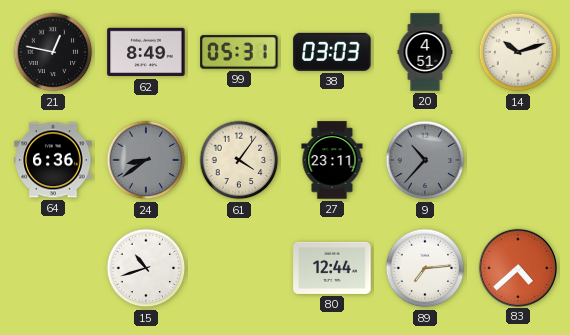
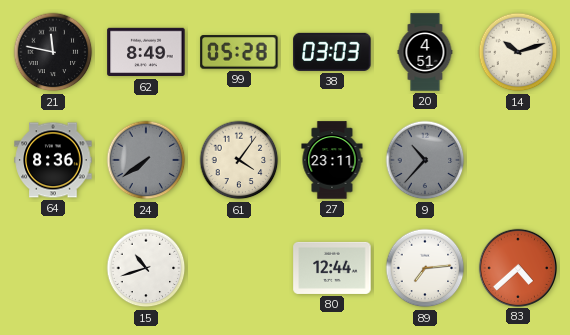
21: 12:47 -> 11:47 (53, 52)
99: 05:31 -> 05:28 (239, 52)
64: 6:36 -> 8:36 (53, 160)
24: 8:39 -> 7:39 (146, 160)
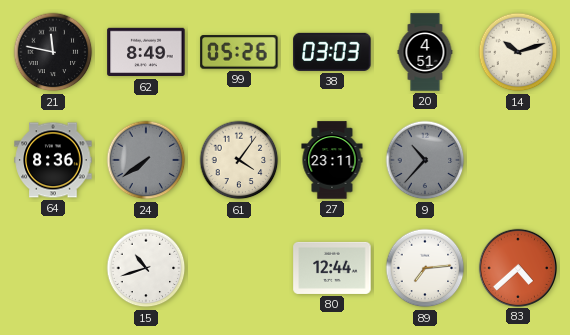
99: 05:28 -> 05:26 (239, 52)
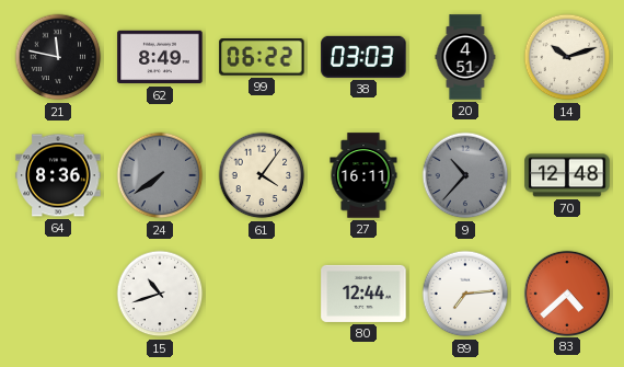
99: 05:26 -> 06:22 (262, 57)
27: 23:11 -> 16:11 (363, 175)
70: none -> 12:48 (567, 175)
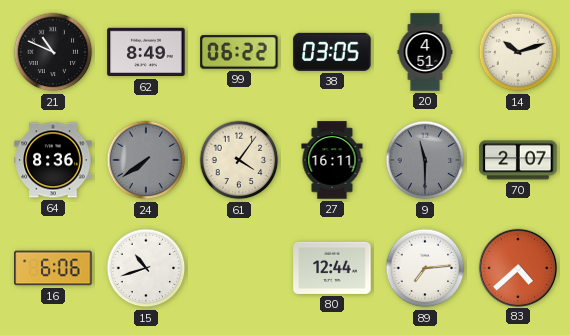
21: 11:47 -> 10:49 (53, 52)
38: 03:03 -> 03:05 (332, 52)
9: 10:37 -> 11:30 (425, 160)
70: 12:48 -> 2:07 (518, 160)
16: none -> 6:06 (53, 268)
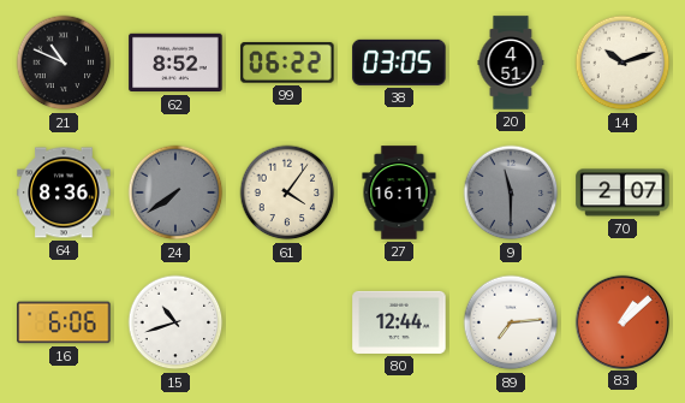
62: 8:49 -> 8:52 (175, 63)
83: 4:38 -> 1:08 (621, 321)
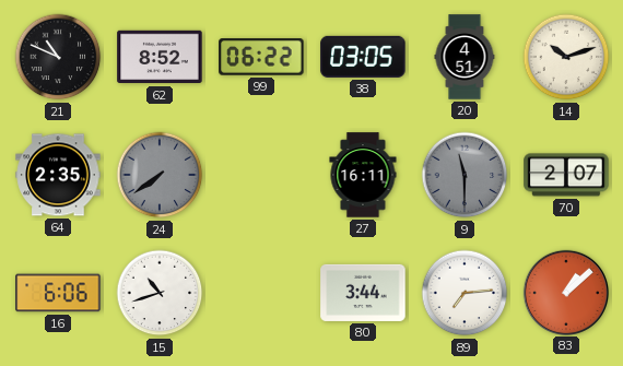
64: 8:36 -> 2:35 (58, 175)
61: 4:06 -> none (287, 192)
80: 12:44 -> 3:44 (363, 293)
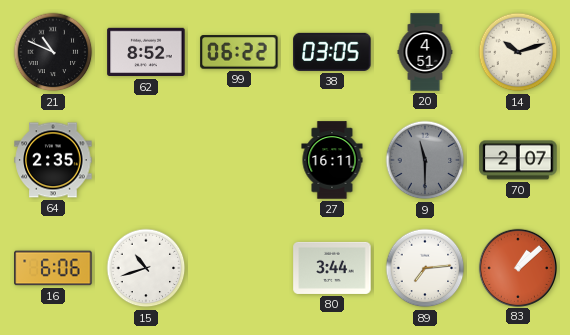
24: 7:39 -> none (160, 175)
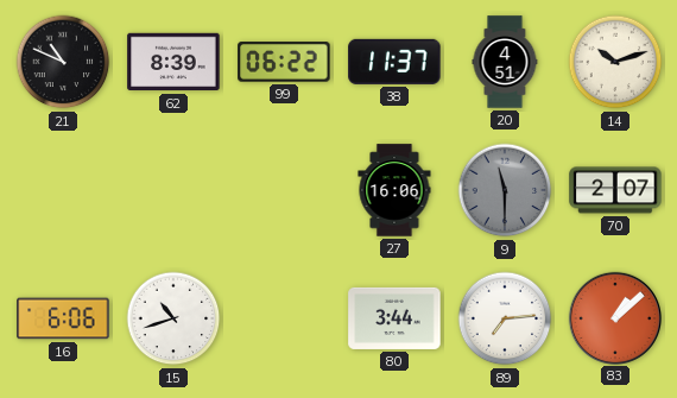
62: 8:52 -> 8:39 (173, 62)
38: 03:05 -> 11:37 (394, 62)
64: 2:35 -> none (53, 160)
27: 16:11 -> 16:06 (394, 190)
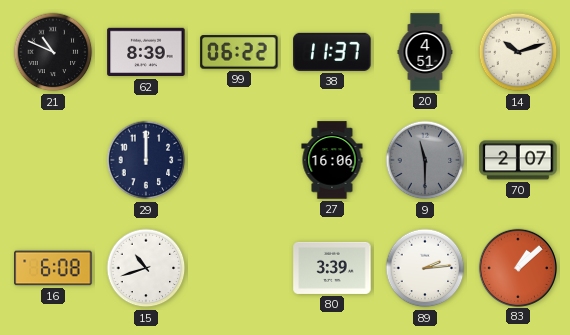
29: none -> 12:00 (146, 160)
16: 6:06 -> 6:08 (53, 268)
80: 3:44 -> 3:39 (332, 268)
89: 7:14 -> 2:14 (425, 268)
